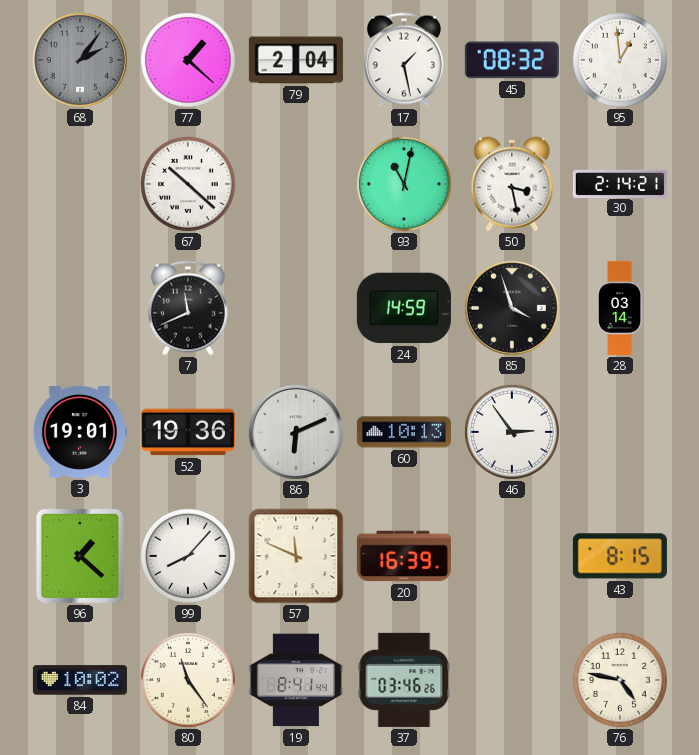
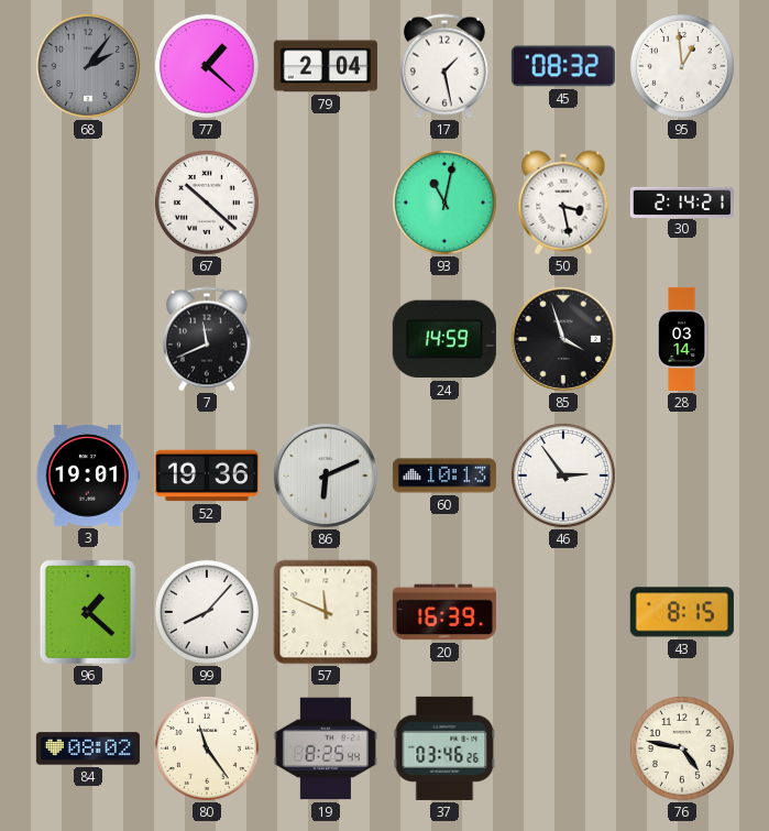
84: 10:02 -> 08:02 (88, 748)
19: 8:41 -> 8:25 (326, 748)
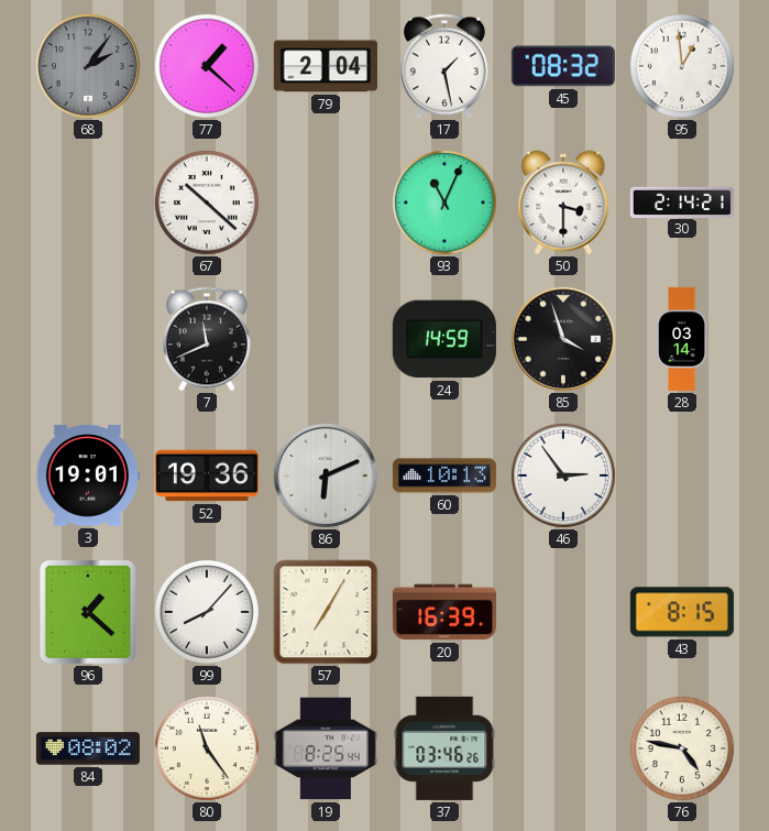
93: 11:02 -> 11:04 (444, 203)
50: 3:28 -> 3:30 (563, 203)
57: 11:49 -> 7:05 (326, 612)
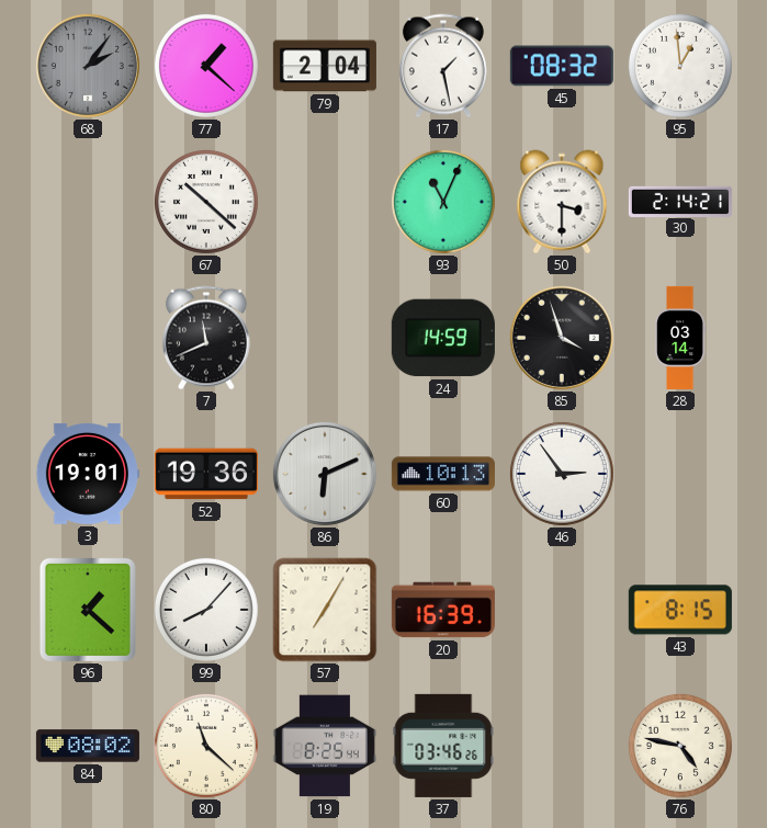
80: 11:24 -> 11:22 (206, 746)
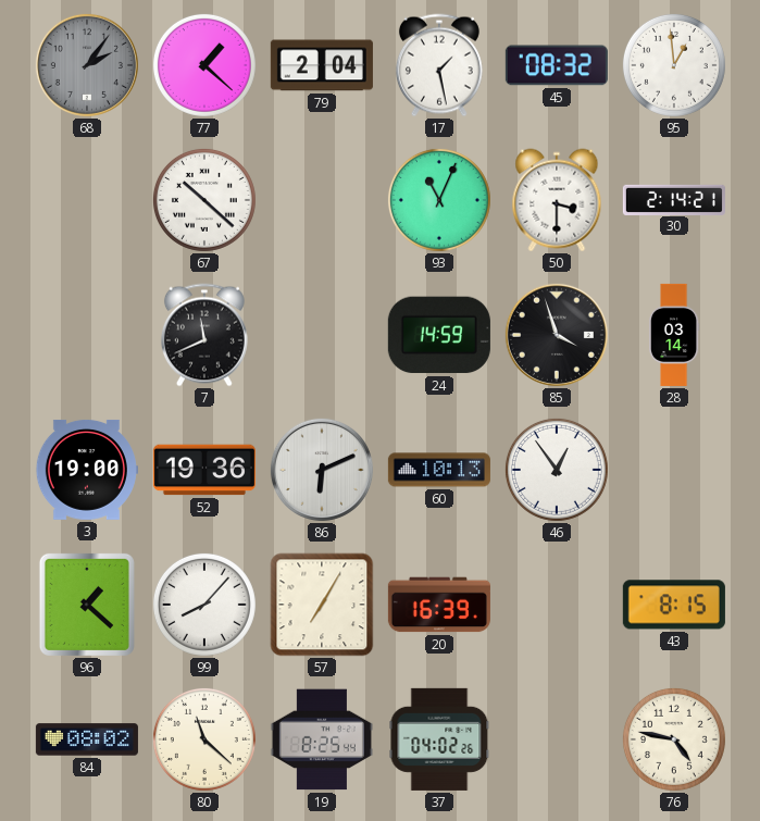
3: 19:01 -> 19:00 (87, 470)
46: 2:54 -> 12:54 (557, 470)
37: 03:46 -> 04:02 (439, 739)
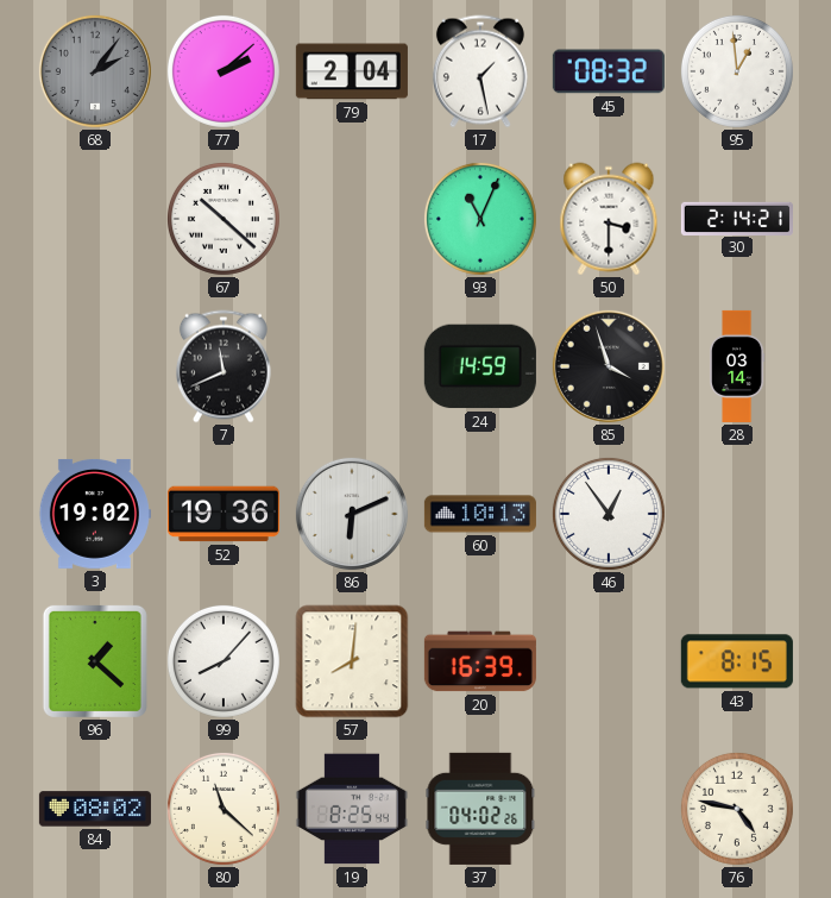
77: 1:22 -> 2:08 (224, 71)
3: 19:00 -> 19:02 (95, 514)
57: 7:05 -> 8:01 (352, 661)
